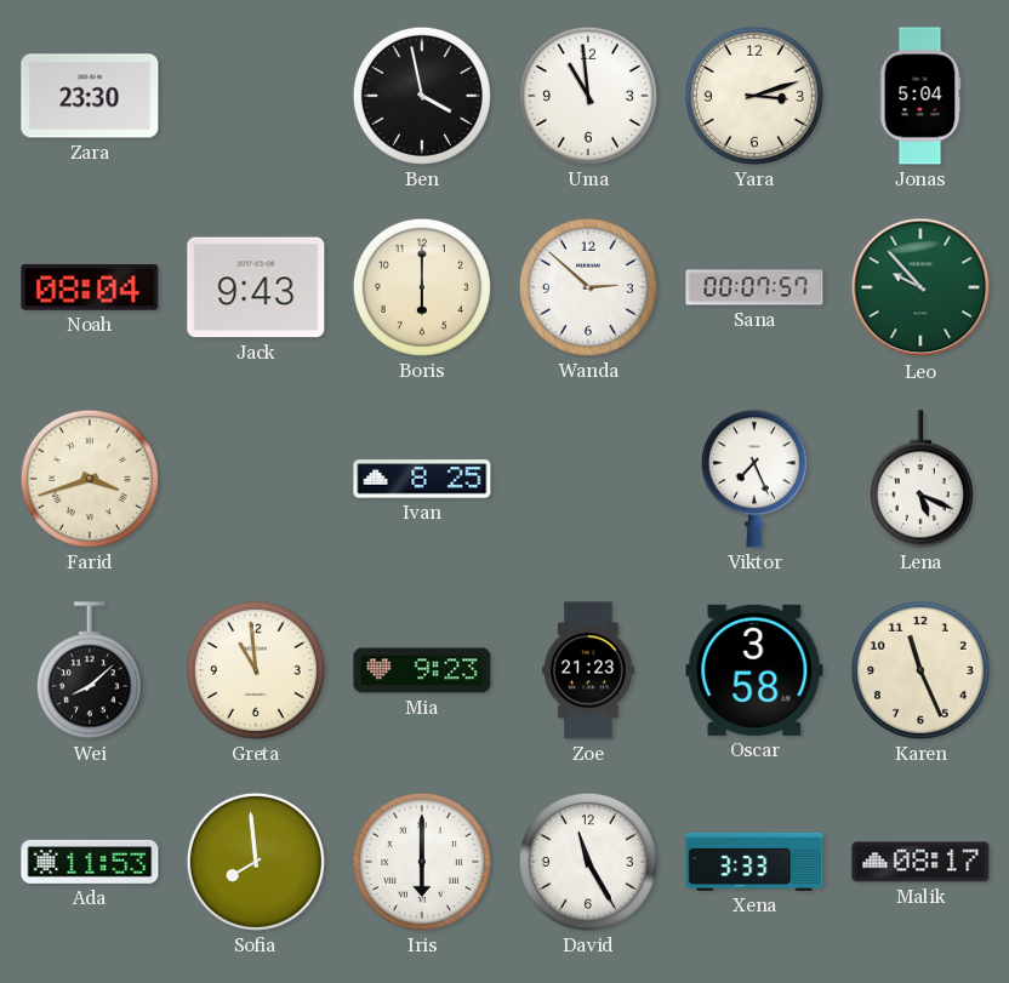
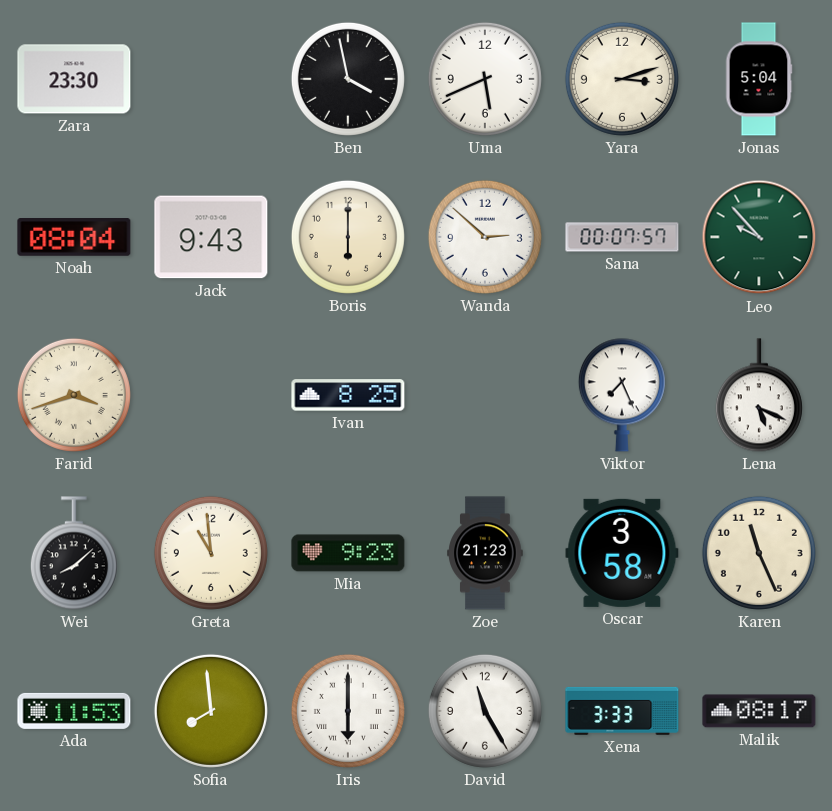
Uma: 10:59 -> 5:41 (485, 79)
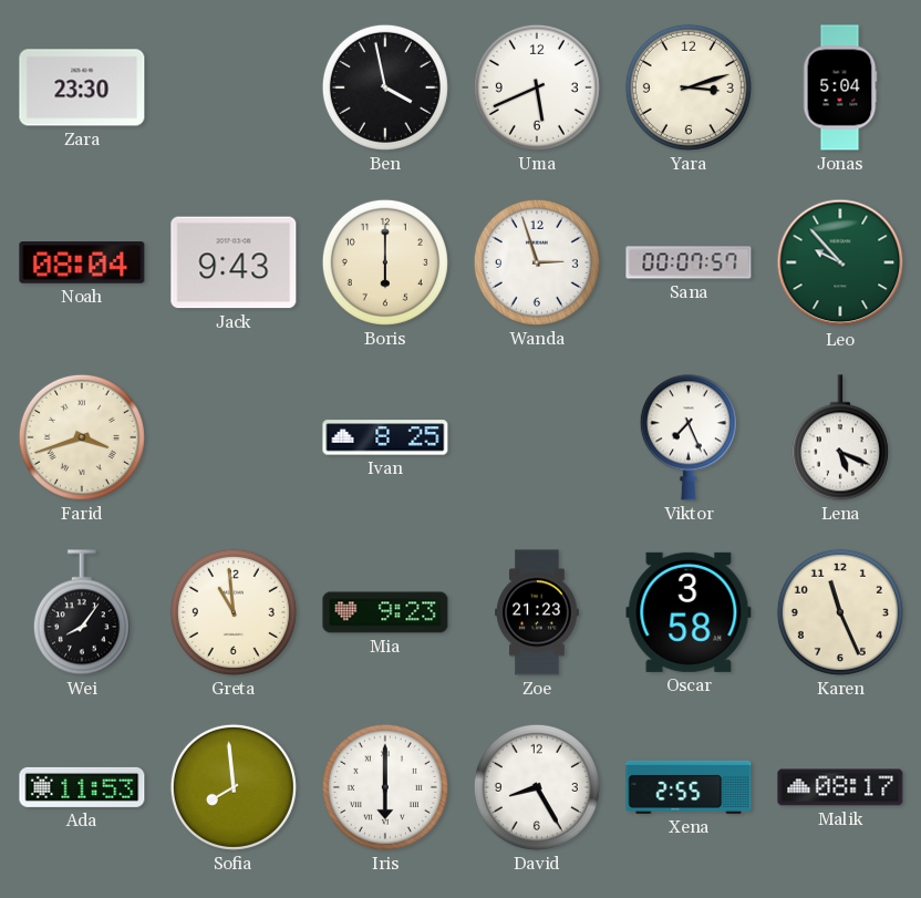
Wanda: 2:52 -> 2:57 (537, 262)
Wei: 8:08 -> 8:06 (82, 612)
David: 11:25 -> 8:25 (537, 787)
Xena: 3:33 -> 2:55 (689, 787)
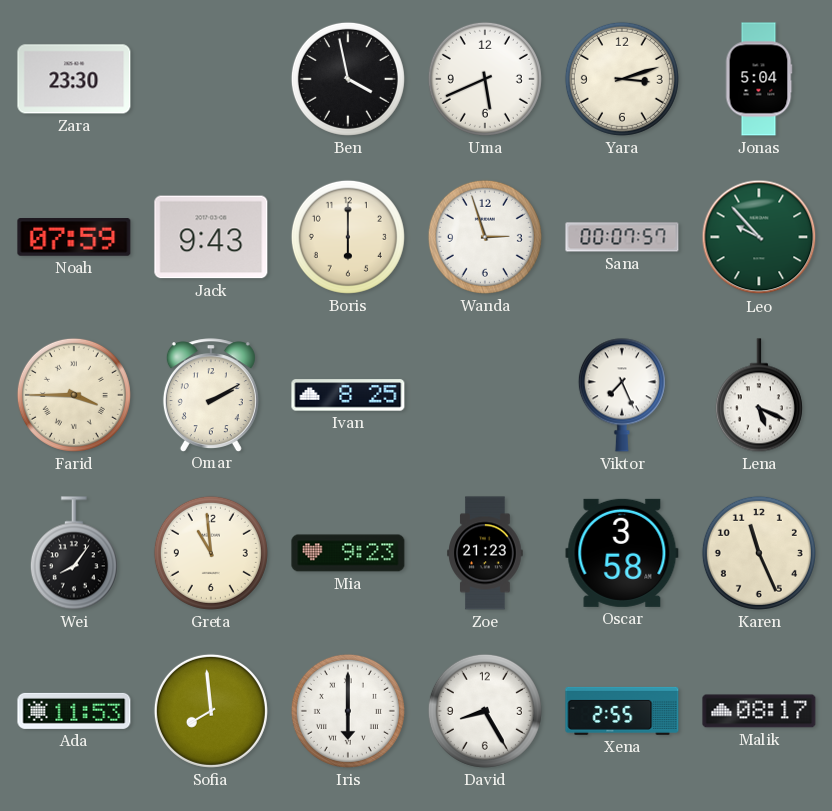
Noah: 08:04 -> 07:59 (74, 238)
Farid: 3:42 -> 3:45 (74, 395)
Omar: none -> 2:10 (211, 395)
